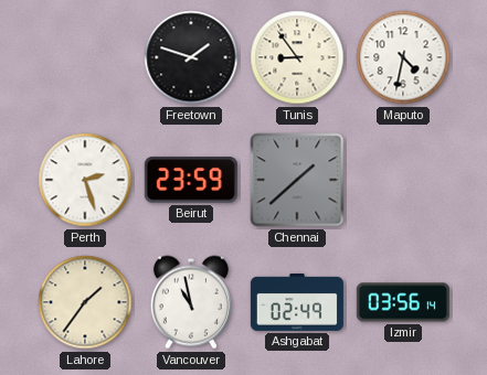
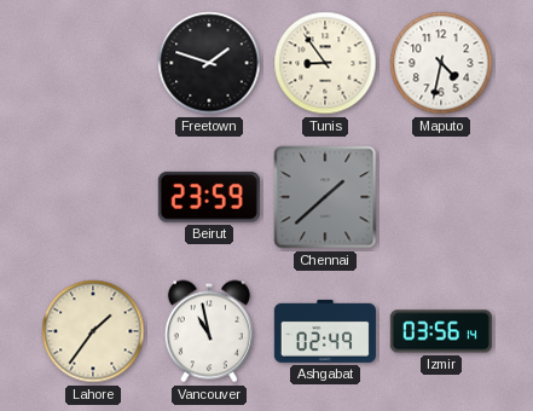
Perth: 2:27 -> none (85, 180)
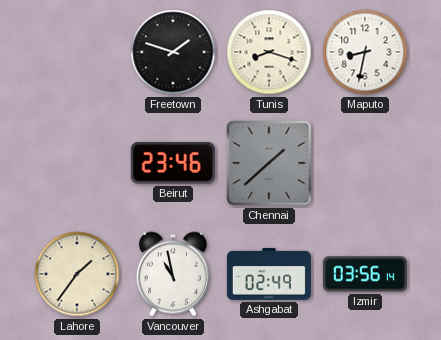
Tunis: 8:54 -> 8:18 (269, 52)
Maputo: 4:32 -> 8:32 (365, 52)
Beirut: 23:59 -> 23:46 (173, 163)
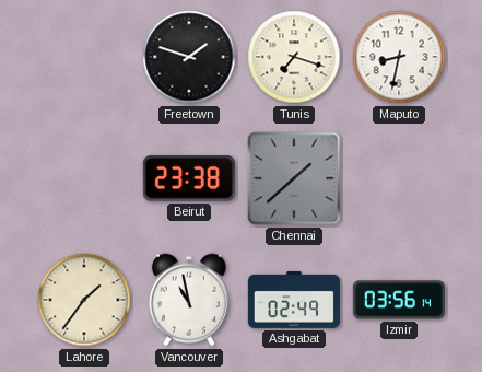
Tunis: 8:18 -> 7:18 (294, 57)
Beirut: 23:46 -> 23:38 (189, 178)
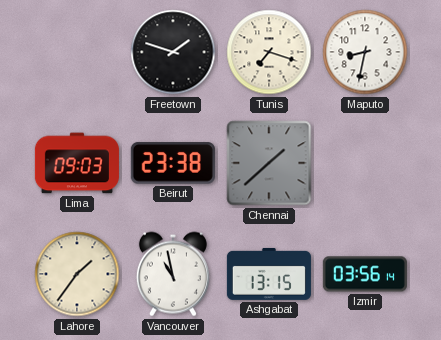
Lima: none -> 09:03 (77, 163)
Ashgabat: 02:49 -> 13:15 (269, 274)
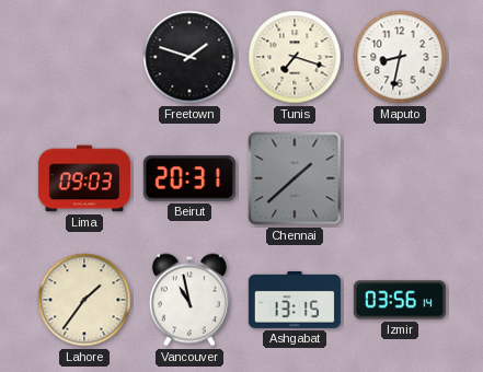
Beirut: 23:38 -> 20:31 (189, 178)
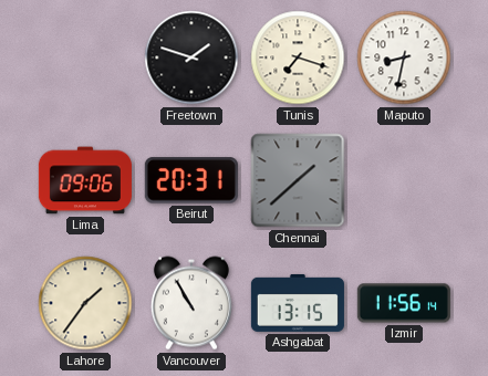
Lima: 09:03 -> 09:06 (85, 180)
Vancouver: 10:58 -> 10:55 (191, 303)
Izmir: 03:56 -> 11:56 (404, 303)
